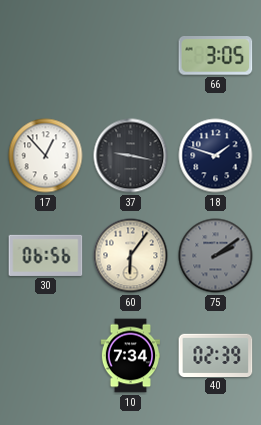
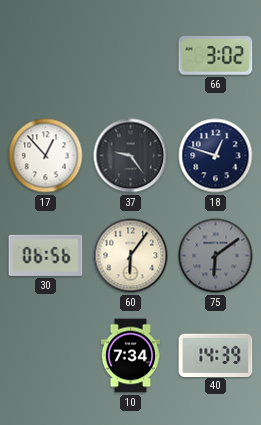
66: 3:05 -> 3:02 (216, 56)
37: 9:17 -> 9:24 (131, 156)
18: 1:48 -> 12:48 (216, 156)
75: 2:09 -> 6:09 (216, 256)
40: 02:39 -> 14:39 (216, 355)
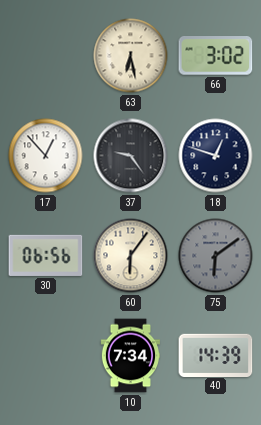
63: none -> 6:28 (131, 56)
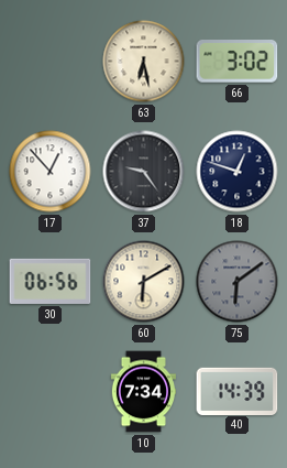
60: 6:06 -> 6:10 (144, 282)
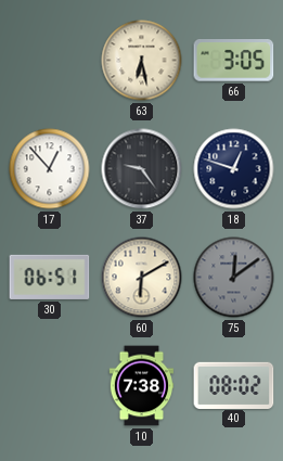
66: 3:02 -> 3:05 (234, 61)
30: 06:56 -> 06:51 (50, 277)
75: 6:09 -> 12:09 (234, 278)
10: 7:34 -> 7:38 (141, 386)
40: 14:39 -> 08:02 (234, 385)
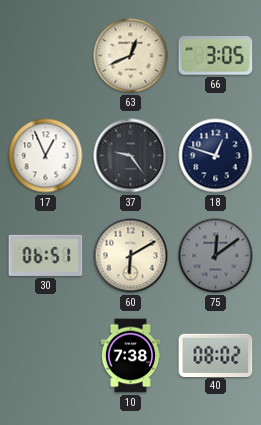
63: 6:28 -> 12:41 (131, 56)
17: 12:53 -> 12:56 (46, 156)
